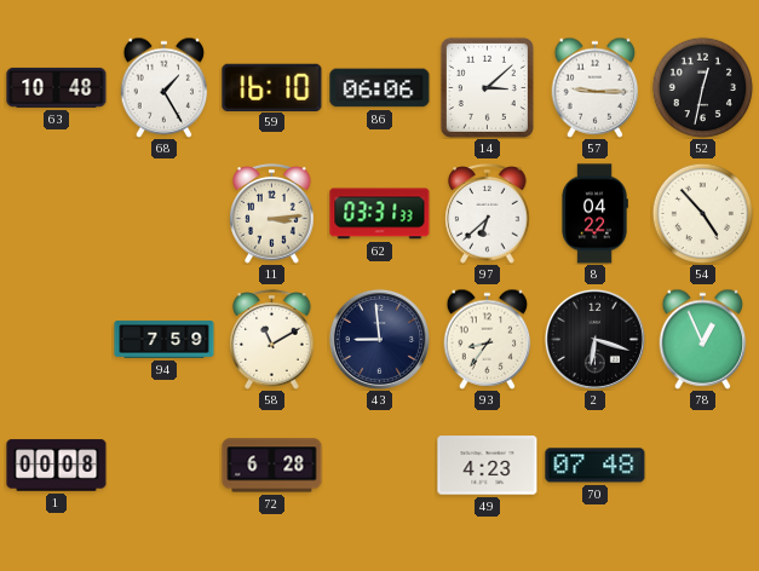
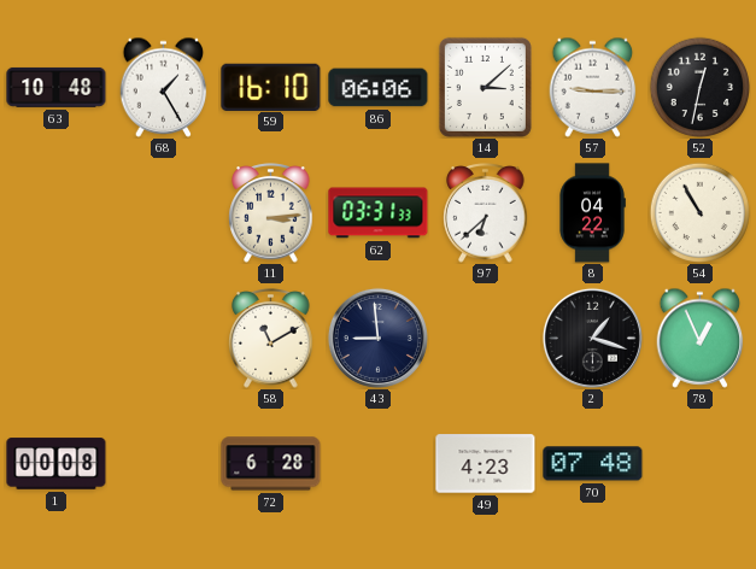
54: 4:53 -> 10:55 (699, 212)
94: 7:59 -> none (165, 340)
93: 8:36 -> none (488, 339)
2: 6:18 -> 1:18 (592, 338)
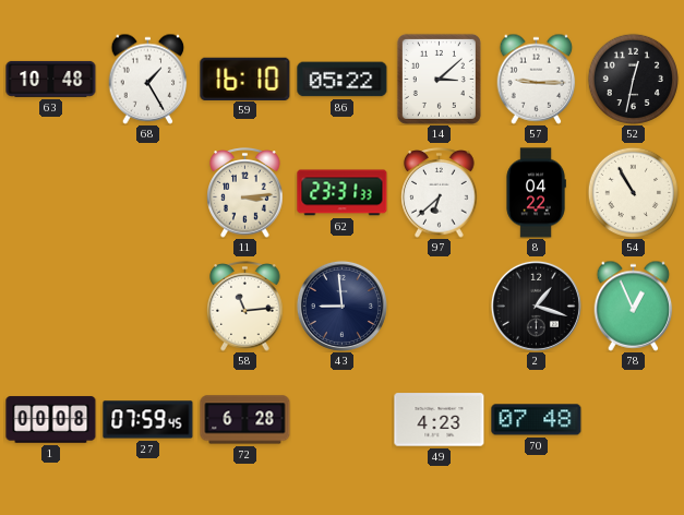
86: 06:06 -> 05:22 (343, 80)
62: 03:31 -> 23:31 (343, 193)
58: 11:10 -> 11:14 (245, 307)
27: none -> 07:59 (148, 420)
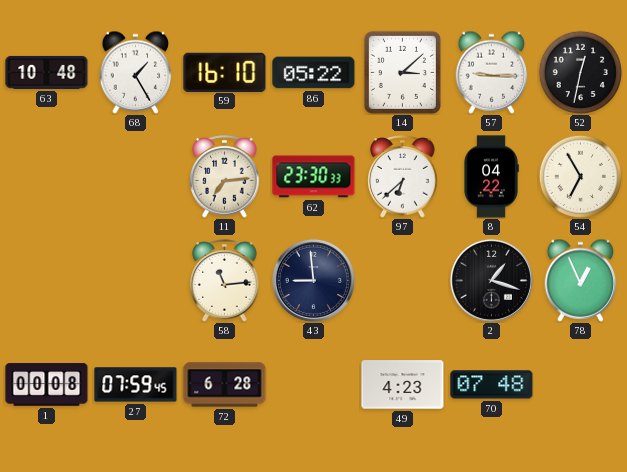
11: 3:14 -> 7:14 (225, 177)
62: 23:31 -> 23:30 (314, 177)
54: 10:55 -> 6:55 (580, 176)
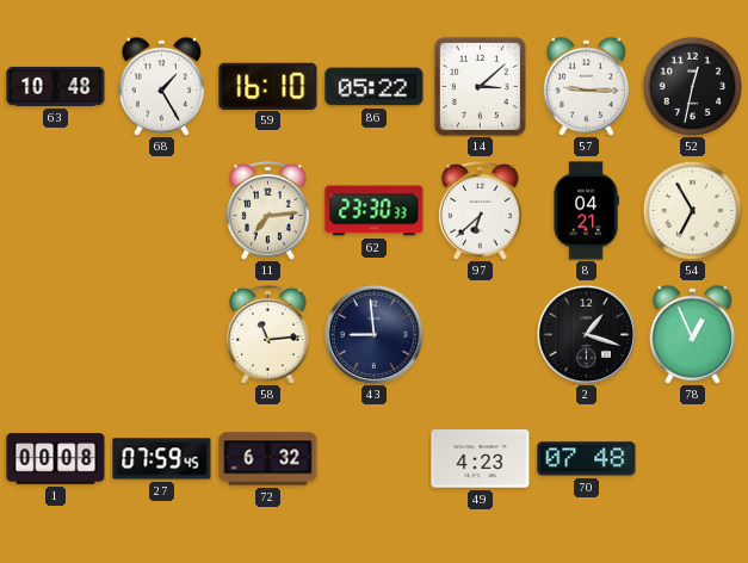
8: 04:22 -> 04:21 (586, 211)
72: 6:28 -> 6:32 (268, 459)
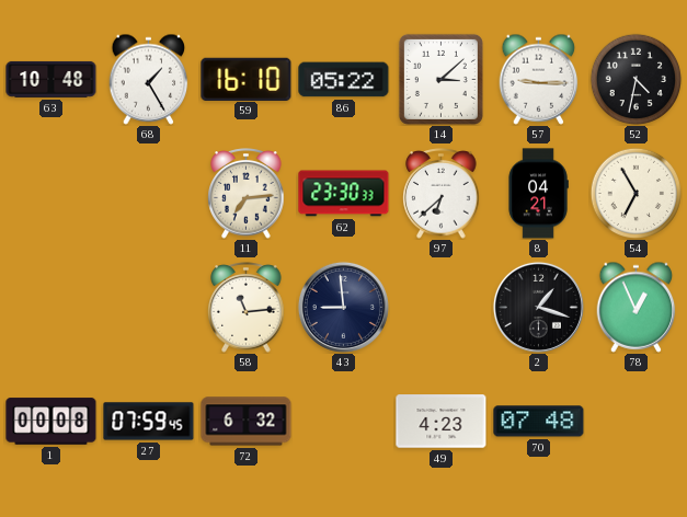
52: 12:32 -> 4:32 (636, 79)
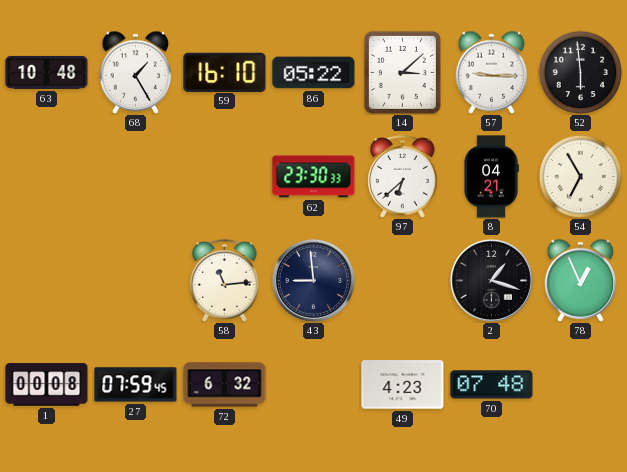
52: 4:32 -> 5:59 (580, 72)
11: 7:14 -> none (247, 194)
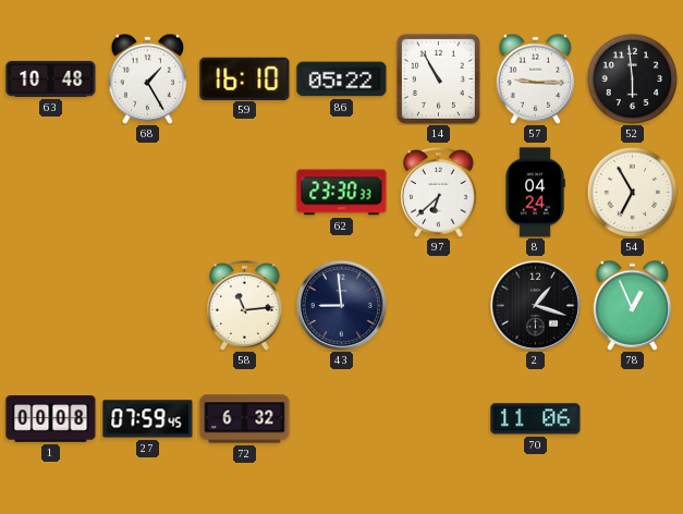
14: 3:08 -> 10:55 (438, 78)
8: 04:21 -> 04:24 (535, 193)
49: 4:23 -> none (403, 385)
70: 07:48 -> 11:06 (536, 419)
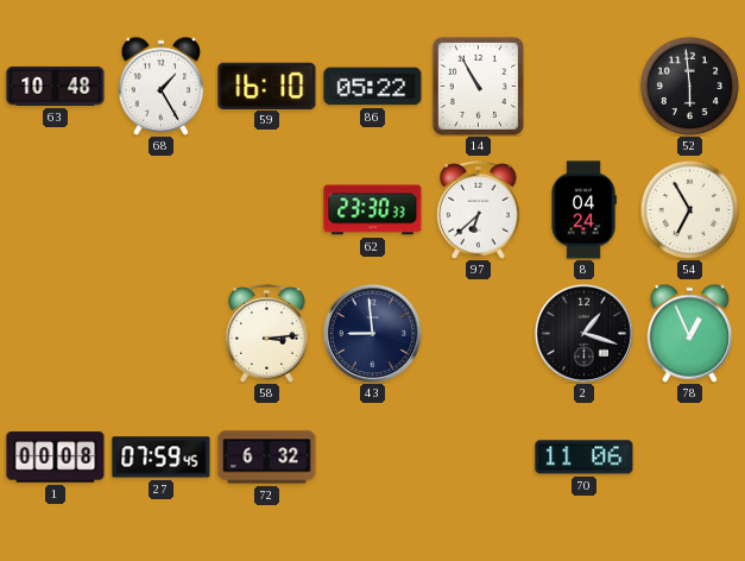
57: 9:15 -> none (536, 78)
58: 11:14 -> 3:14 (267, 334)
